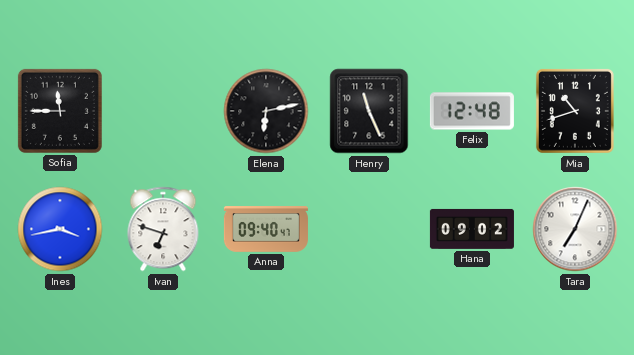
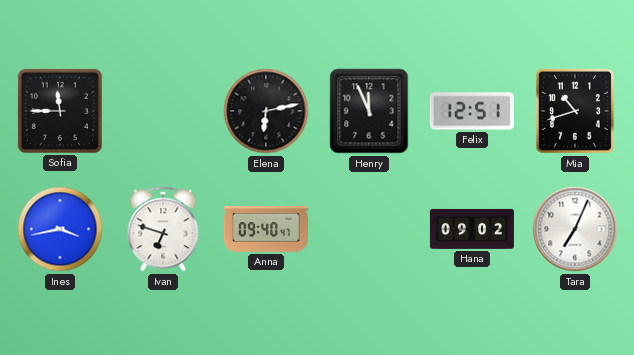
Henry: 11:26 -> 11:56 (369, 111)
Felix: 12:48 -> 12:51 (472, 111)
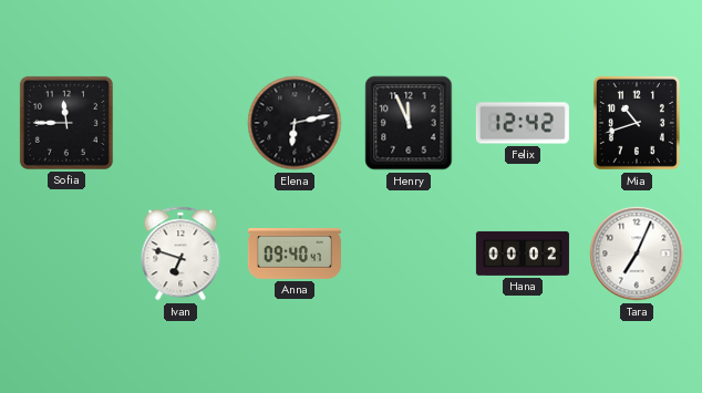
Felix: 12:51 -> 12:42 (523, 123)
Ines: 3:43 -> none (60, 229)
Hana: 09:02 -> 00:02 (523, 254)
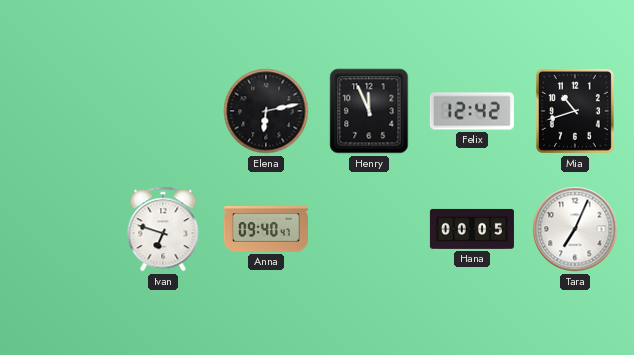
Sofia: 11:45 -> none (66, 123)
Hana: 00:02 -> 00:05 (472, 229)
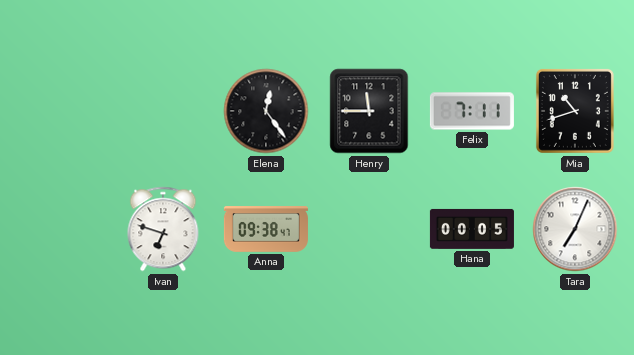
Elena: 6:13 -> 12:24 (266, 111)
Henry: 11:56 -> 11:45 (369, 111)
Felix: 12:42 -> 7:11 (472, 111)
Anna: 09:40 -> 09:38 (266, 229)
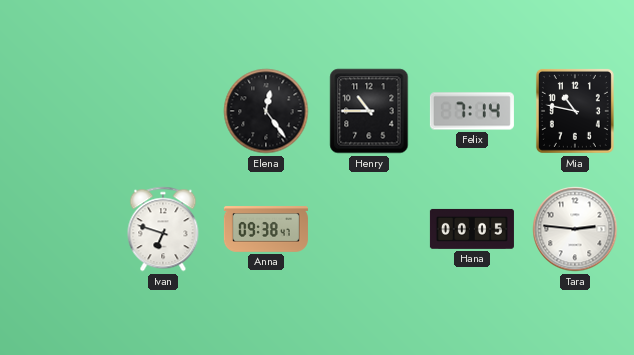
Henry: 11:45 -> 10:45 (369, 111)
Felix: 7:11 -> 7:14 (472, 111)
Mia: 10:42 -> 10:47 (575, 111)
Tara: 7:04 -> 2:46 (575, 229)
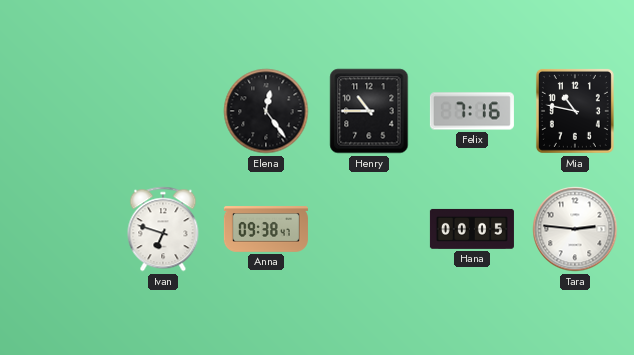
Felix: 7:14 -> 7:16 (472, 111)
